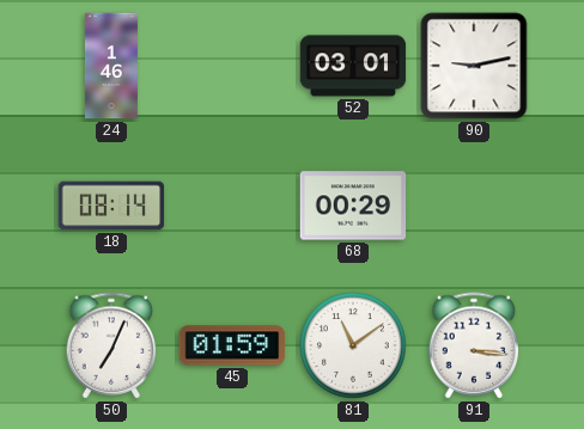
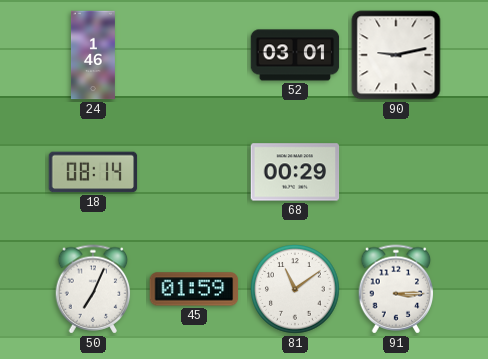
91: 3:16 -> 3:15 (396, 289)
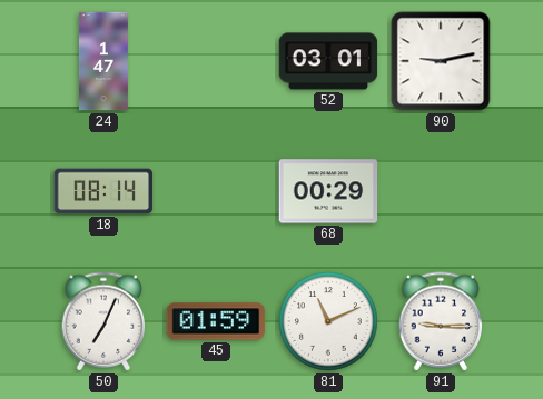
24: 1:46 -> 1:47 (103, 61)
81: 11:09 -> 11:11 (329, 322)
91: 3:15 -> 9:15 (441, 321)
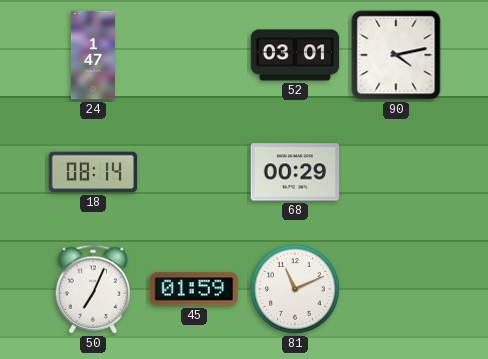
90: 9:13 -> 4:13 (396, 55)
91: 9:15 -> none (441, 321)
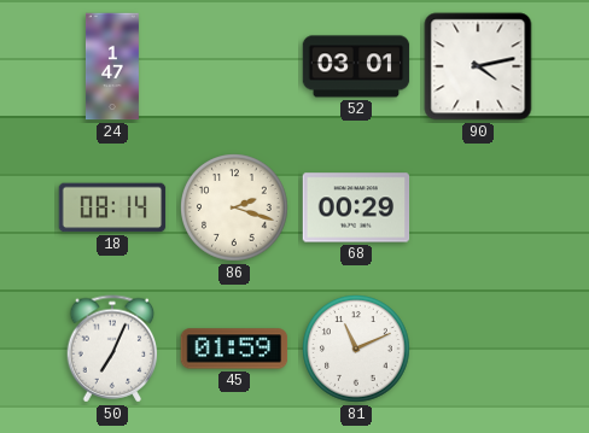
86: none -> 2:18 (235, 209)
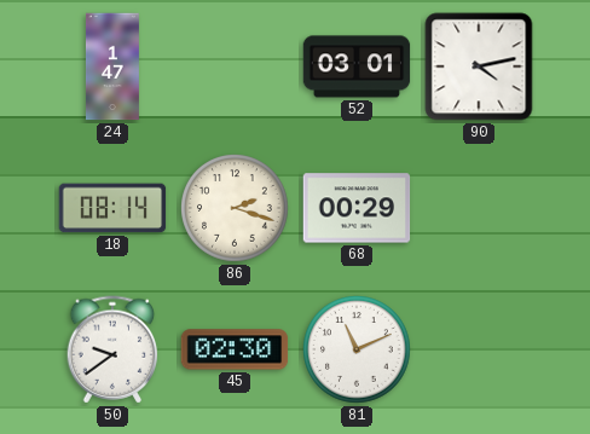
50: 7:04 -> 9:39 (112, 349)
45: 01:59 -> 02:30 (235, 349)
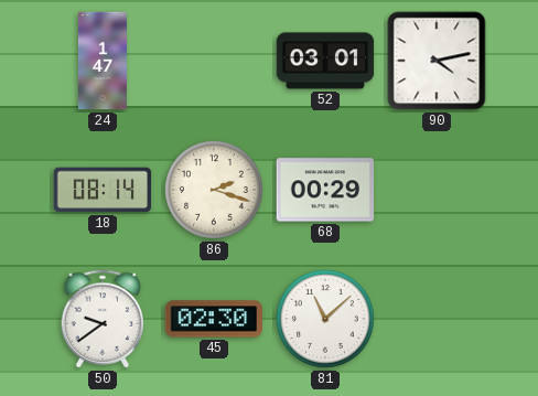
81: 11:11 -> 11:08 (326, 320)
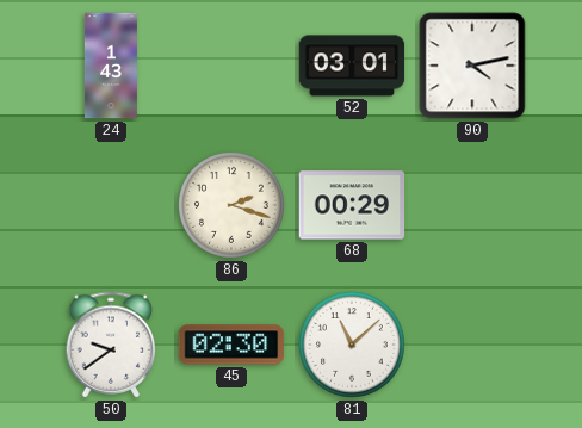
24: 1:47 -> 1:43 (111, 66)
18: 08:14 -> none (103, 190)
